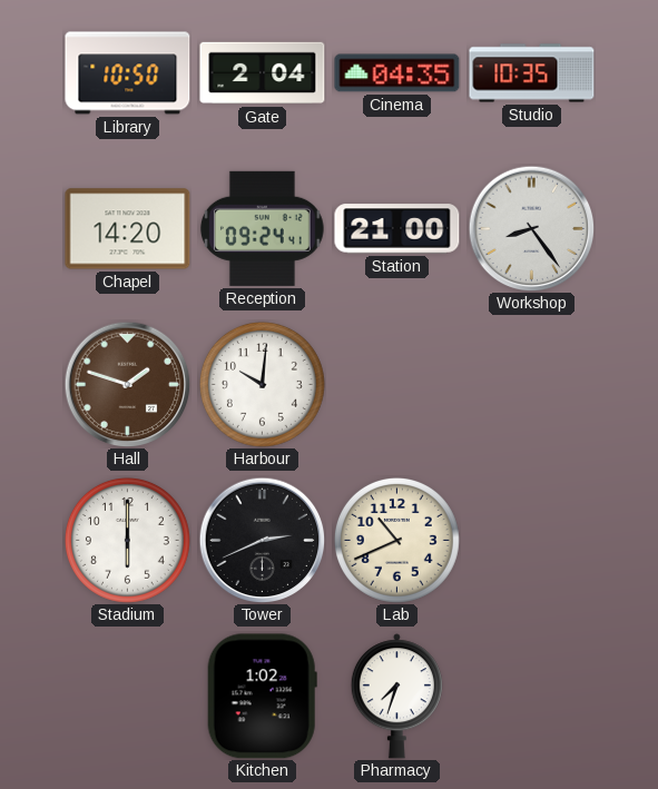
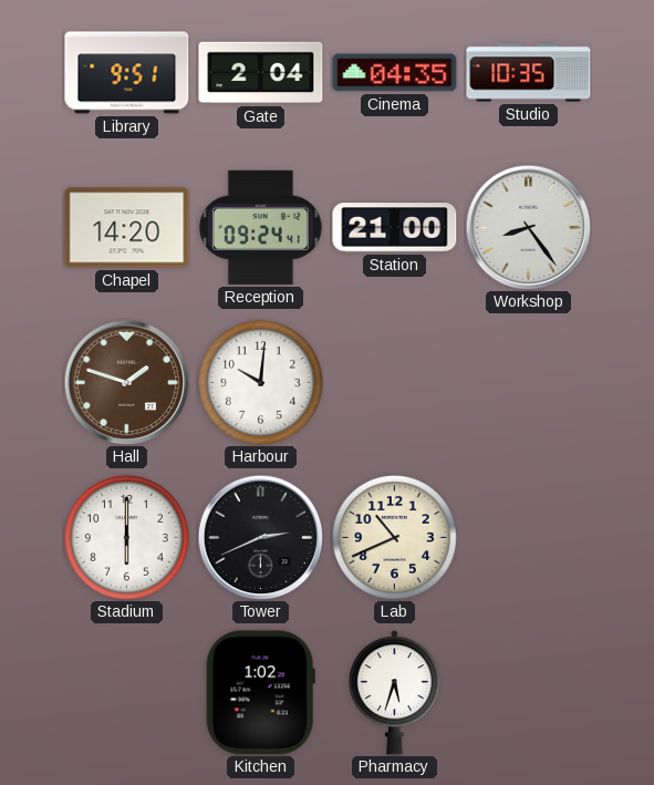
Library: 10:50 -> 9:51 (127, 73)
Pharmacy: 7:33 -> 5:33 (394, 693)
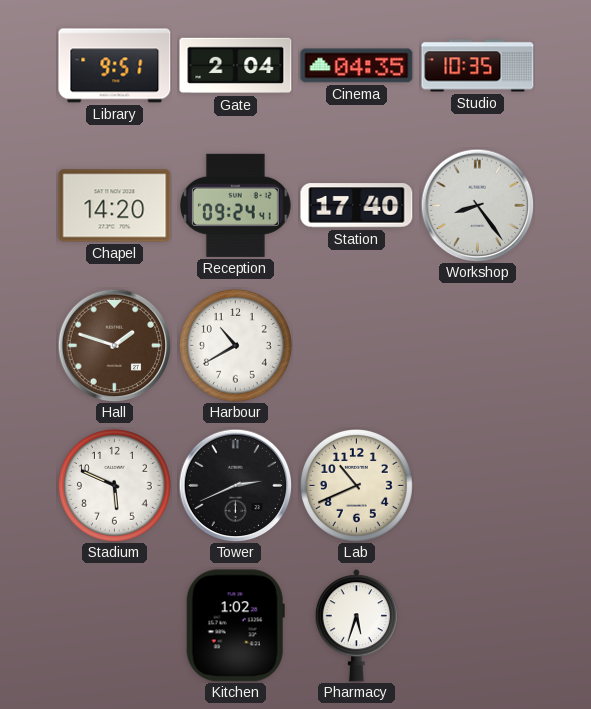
Station: 21:00 -> 17:40 (357, 206)
Harbour: 10:01 -> 10:40 (235, 345)
Stadium: 6:00 -> 5:49 (114, 485)
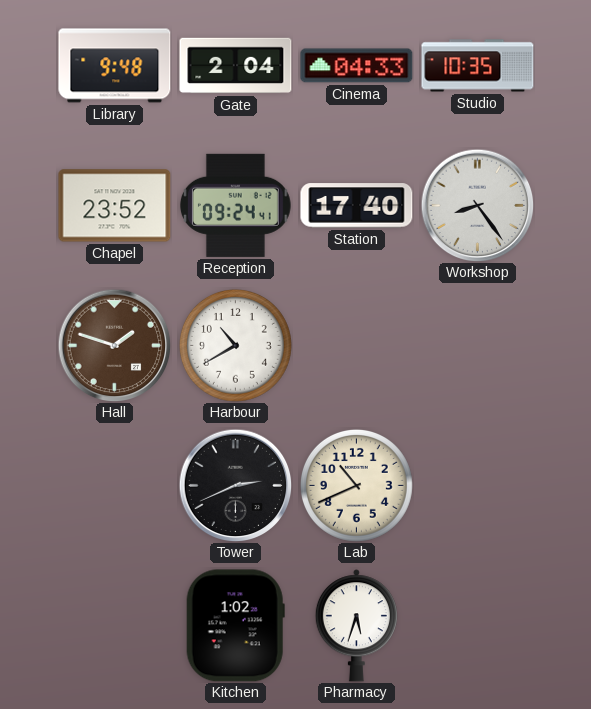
Library: 9:51 -> 9:48 (115, 66)
Cinema: 04:35 -> 04:33 (357, 66)
Chapel: 14:20 -> 23:52 (115, 206)
Stadium: 5:49 -> none (114, 485)
